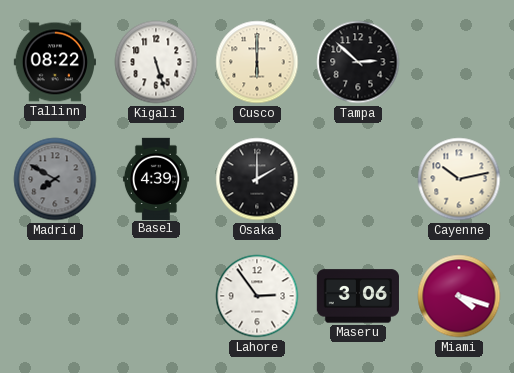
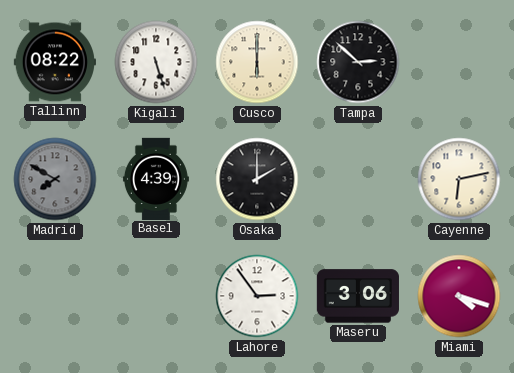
Cayenne: 10:13 -> 6:13 (459, 179)
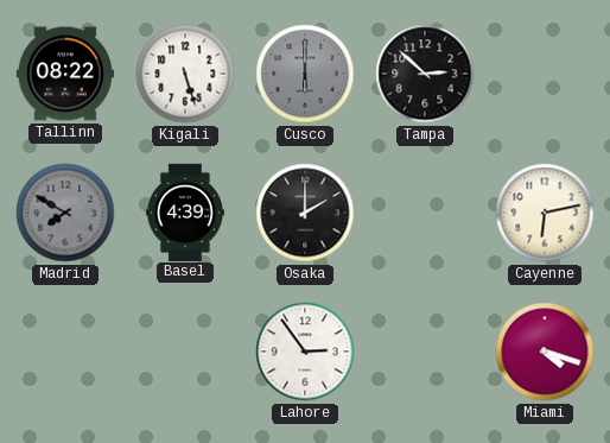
Cusco dial: cream -> grey (305, 74)
Maseru: 3:06 -> none (358, 296)
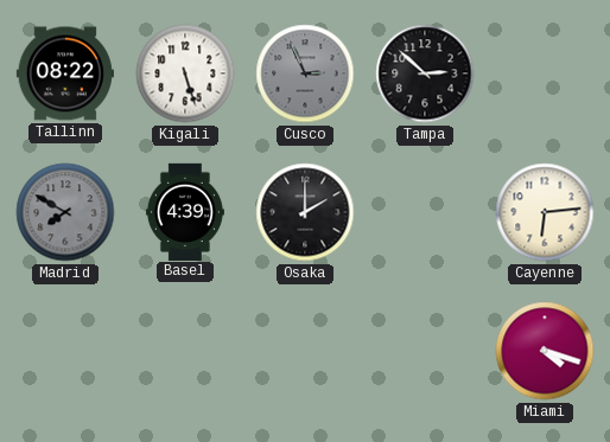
Cusco: 6:00 -> 2:56 (305, 73)
Cayenne: 6:13 -> 6:14 (545, 212)
Lahore: 2:54 -> none (305, 352)
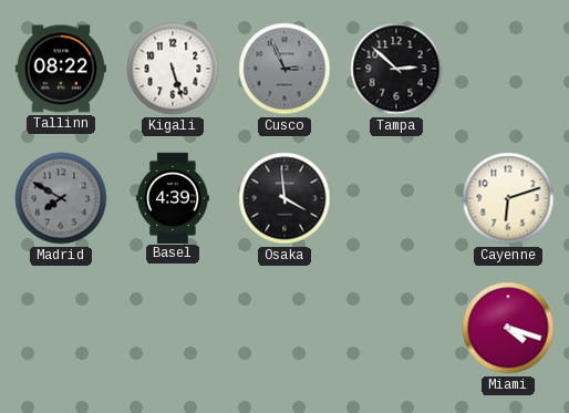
Osaka: 2:00 -> 3:59 (284, 198)
Cayenne: 6:14 -> 6:12 (508, 198)
